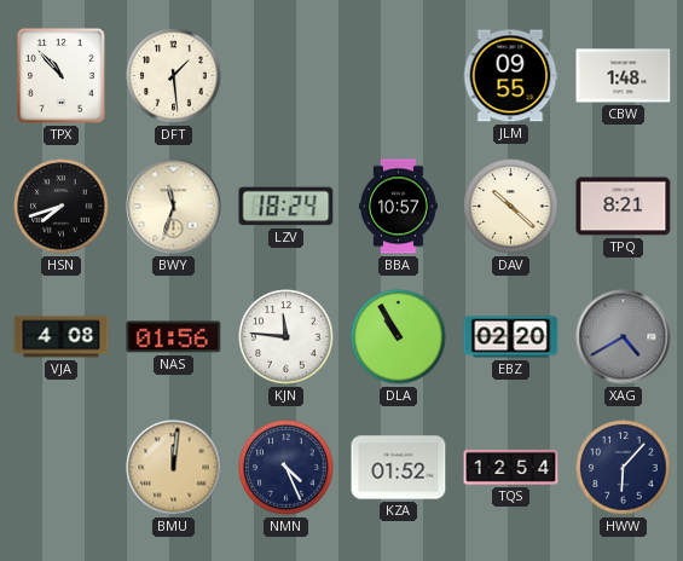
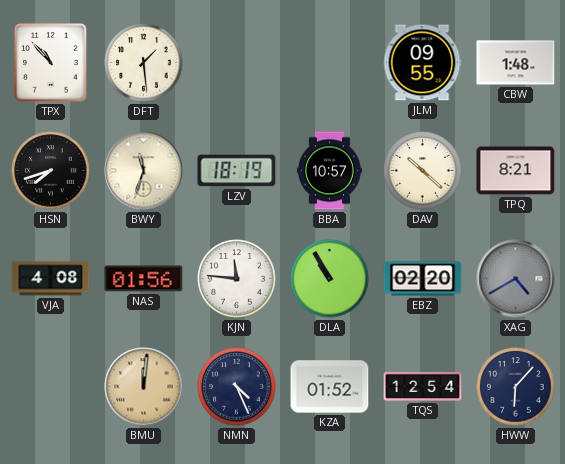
LZV: 18:24 -> 18:19 (237, 171)
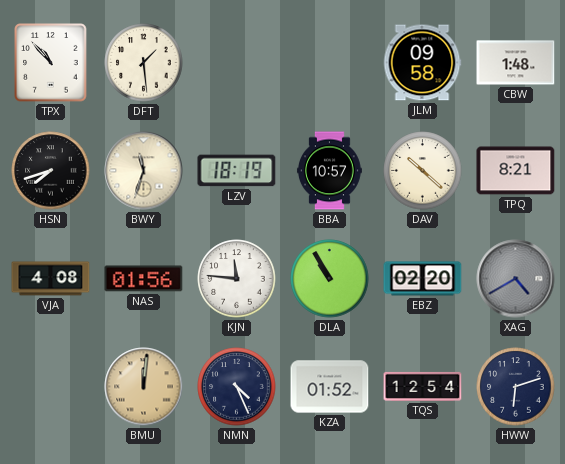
JLM: 09:55 -> 09:58 (422, 63)
HWW: 6:07 -> 6:12 (516, 387)
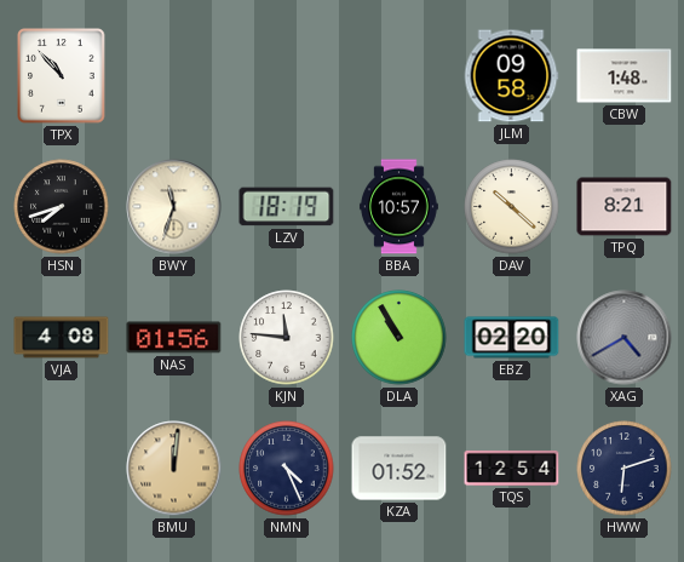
DFT: 1:29 -> none (144, 63)
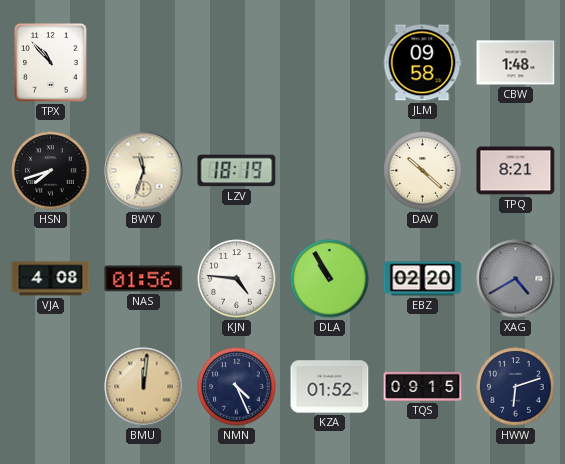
BBA: 10:57 -> none (400, 207)
KJN: 11:46 -> 4:46 (237, 279)
TQS: 12:54 -> 09:15 (423, 386)
